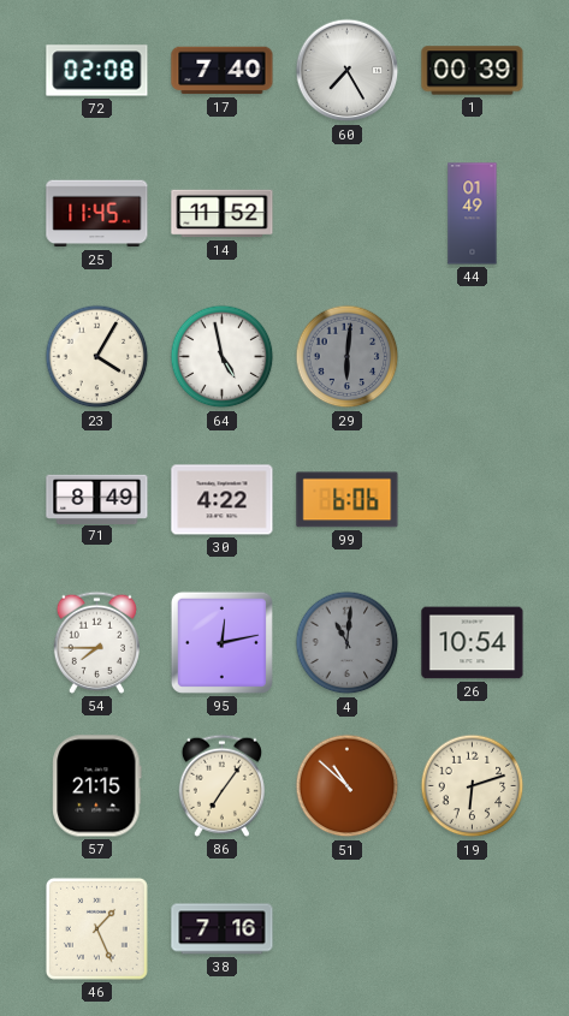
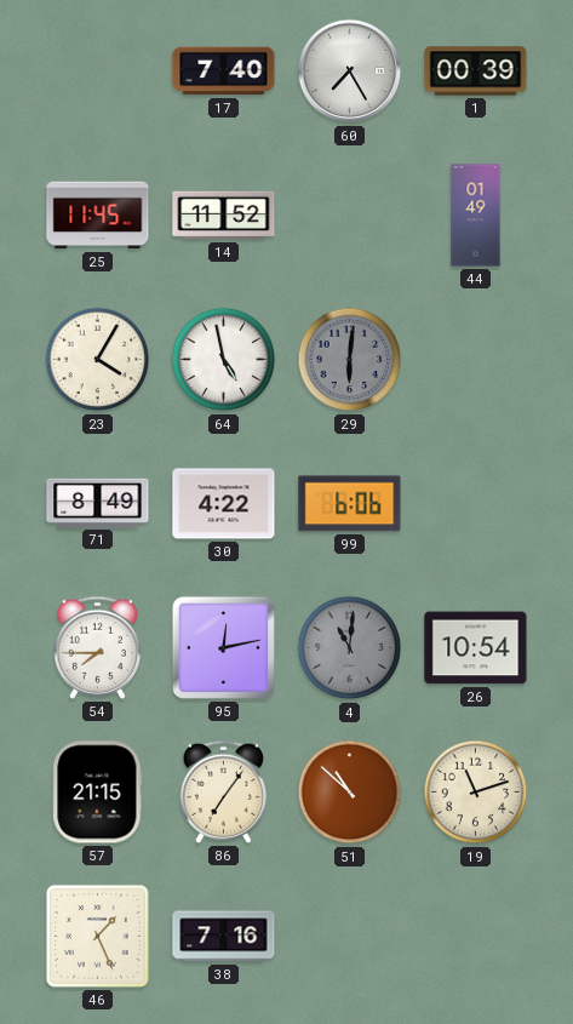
72: 02:08 -> none (97, 71)
19: 6:12 -> 11:12 (476, 793)
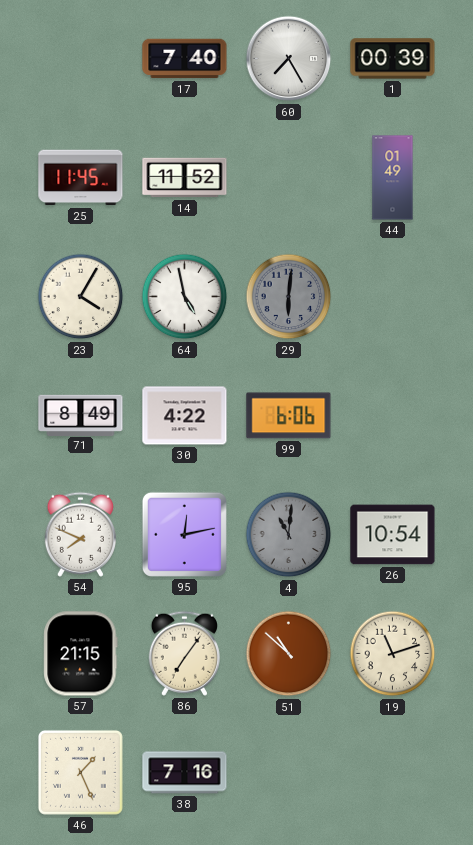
54: 7:45 -> 7:49 (80, 534)
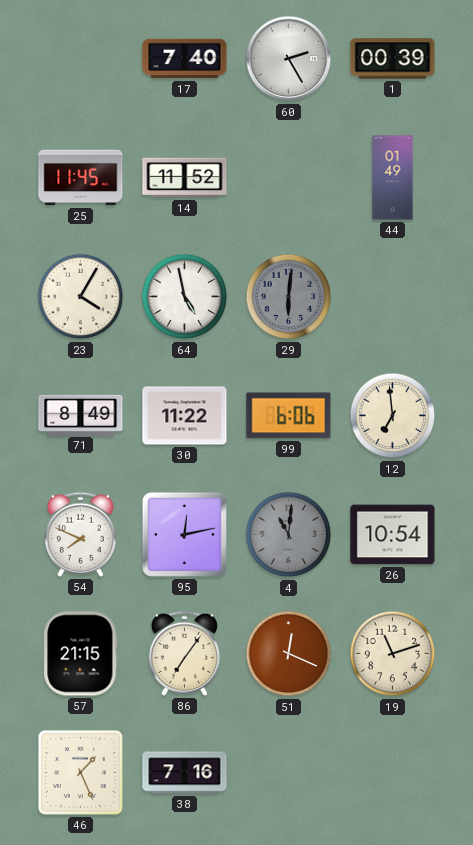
60: 7:25 -> 2:25 (289, 59)
30: 4:22 -> 11:22 (185, 416)
12: none -> 6:59 (393, 416)
51: 10:52 -> 12:19 (289, 654)
